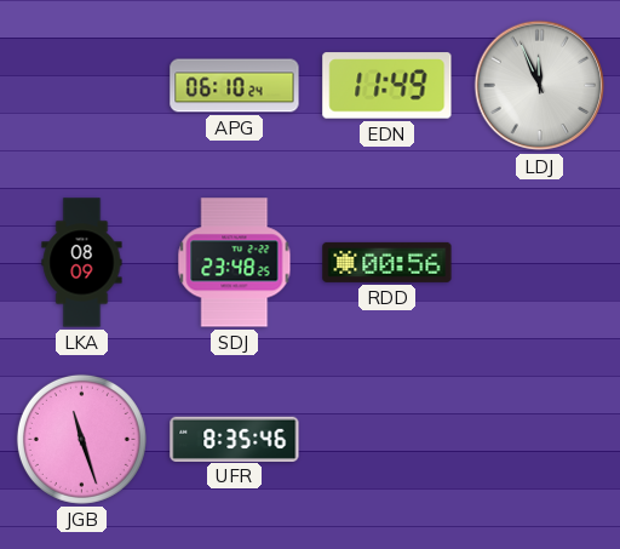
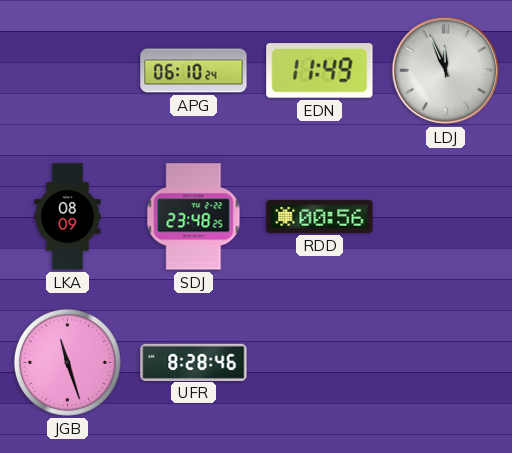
UFR: 8:35 -> 8:28 (194, 362)
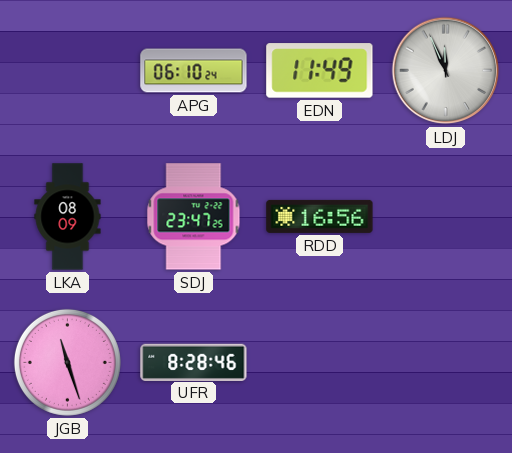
SDJ: 23:48 -> 23:47 (194, 217)
RDD: 00:56 -> 16:56 (320, 216)
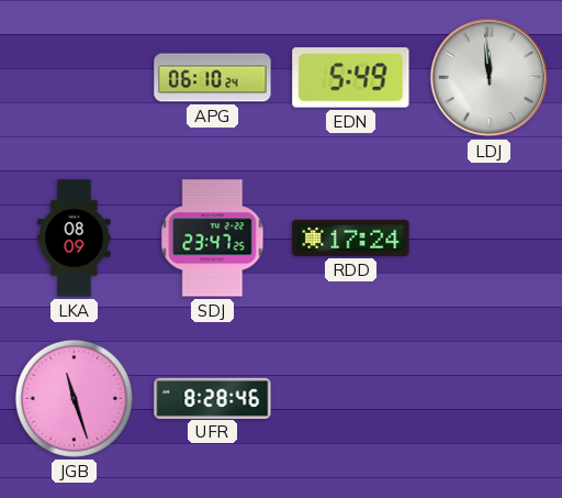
EDN: 11:49 -> 5:49 (351, 78)
LDJ: 11:56 -> 11:59 (490, 78)
RDD: 16:56 -> 17:24 (351, 237)
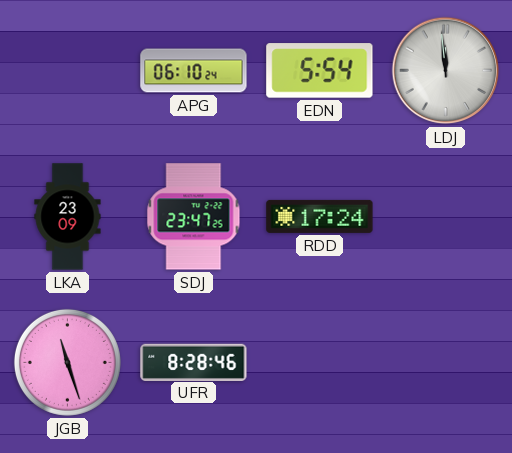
EDN: 5:49 -> 5:54 (320, 71)
LKA: 08:09 -> 23:09 (68, 217)
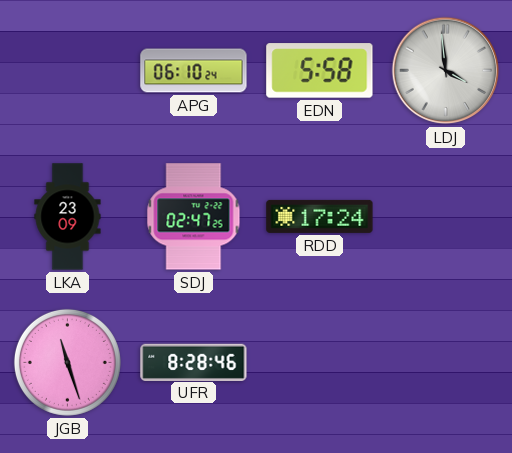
EDN: 5:54 -> 5:58 (320, 71)
LDJ: 11:59 -> 3:59 (446, 71)
SDJ: 23:47 -> 02:47 (194, 217)
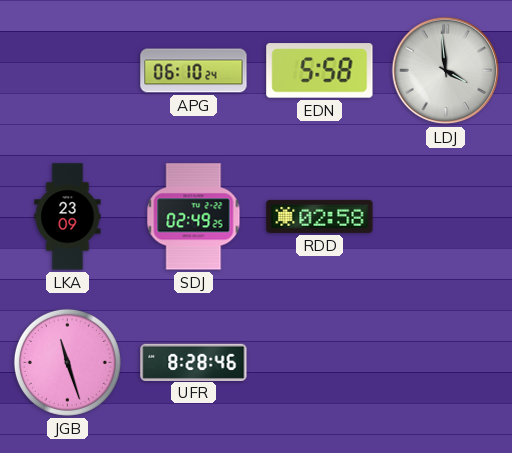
SDJ: 02:47 -> 02:49 (194, 217)
RDD: 17:24 -> 02:58 (320, 216)
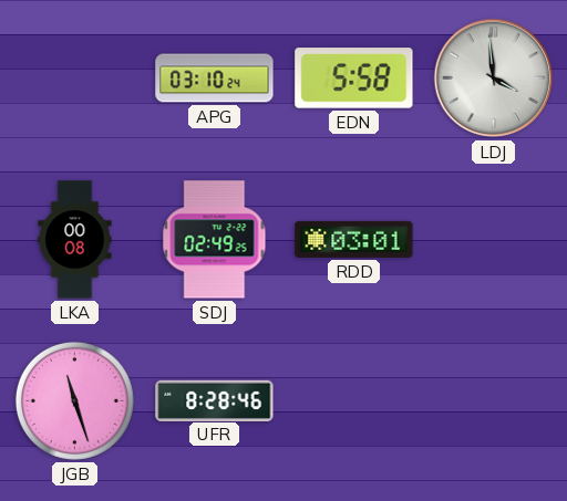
APG: 06:10 -> 03:10 (215, 79)
LKA: 23:09 -> 00:08 (75, 240)
RDD: 02:58 -> 03:01 (354, 239)
